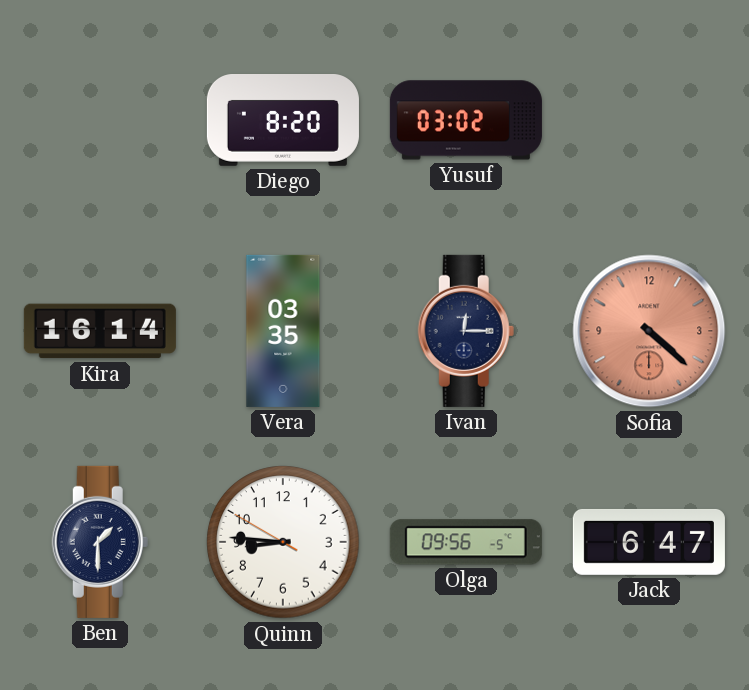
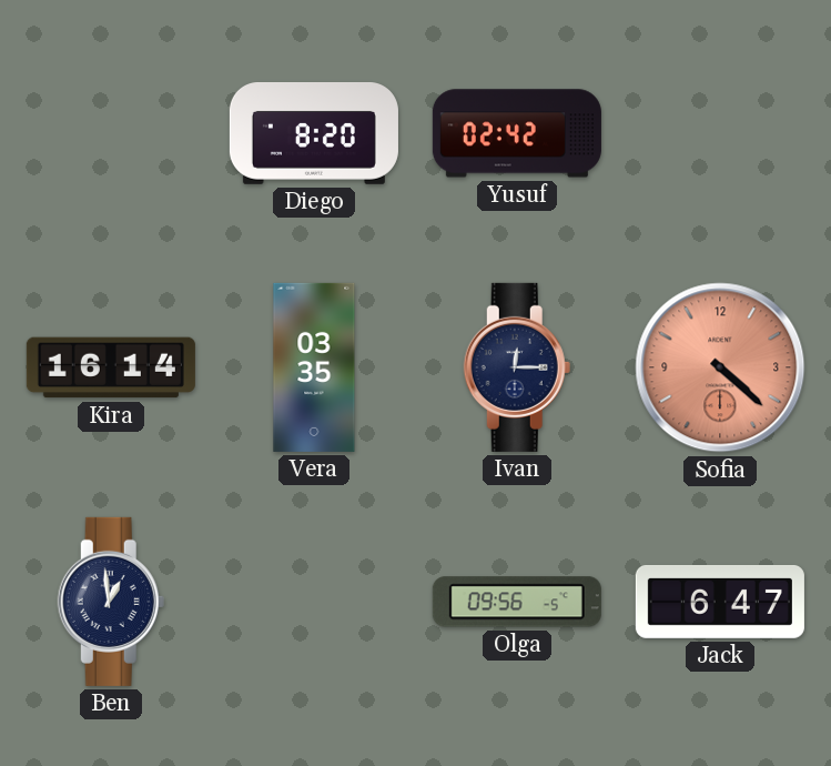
Yusuf: 03:02 -> 02:42 (517, 133)
Ben: 1:30 -> 12:59 (111, 602)
Quinn: 8:45 -> none (283, 542)
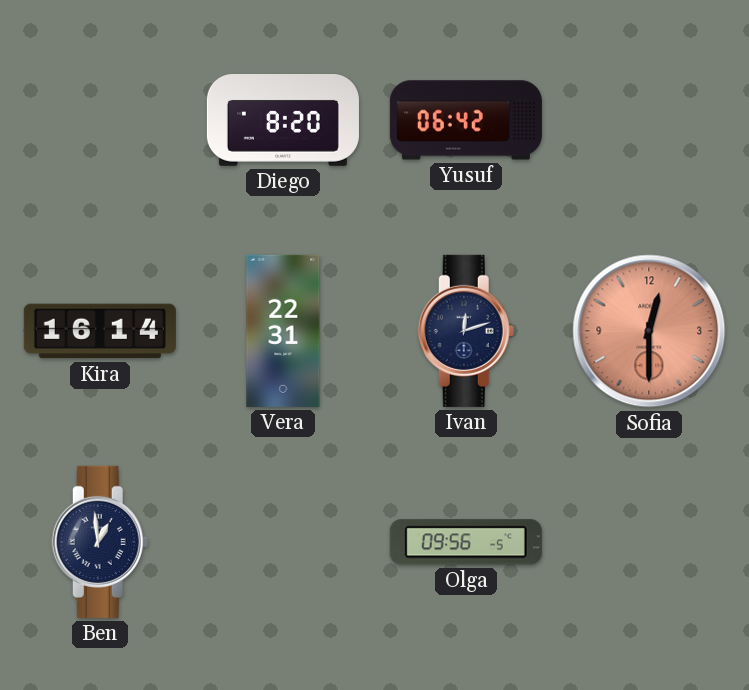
Yusuf: 02:42 -> 06:42 (466, 120)
Vera: 03:35 -> 22:31 (283, 331)
Ivan: 12:15 -> 12:12 (466, 331)
Sofia: 4:22 -> 12:30 (649, 331)
Jack: 6:47 -> none (720, 602)
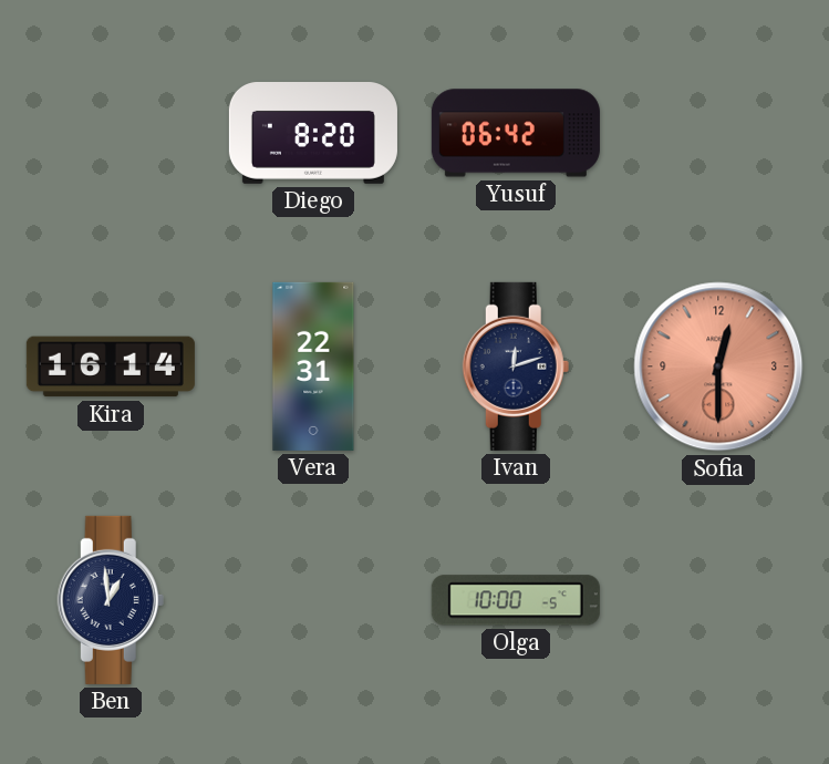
Olga: 09:56 -> 10:00 (516, 600)
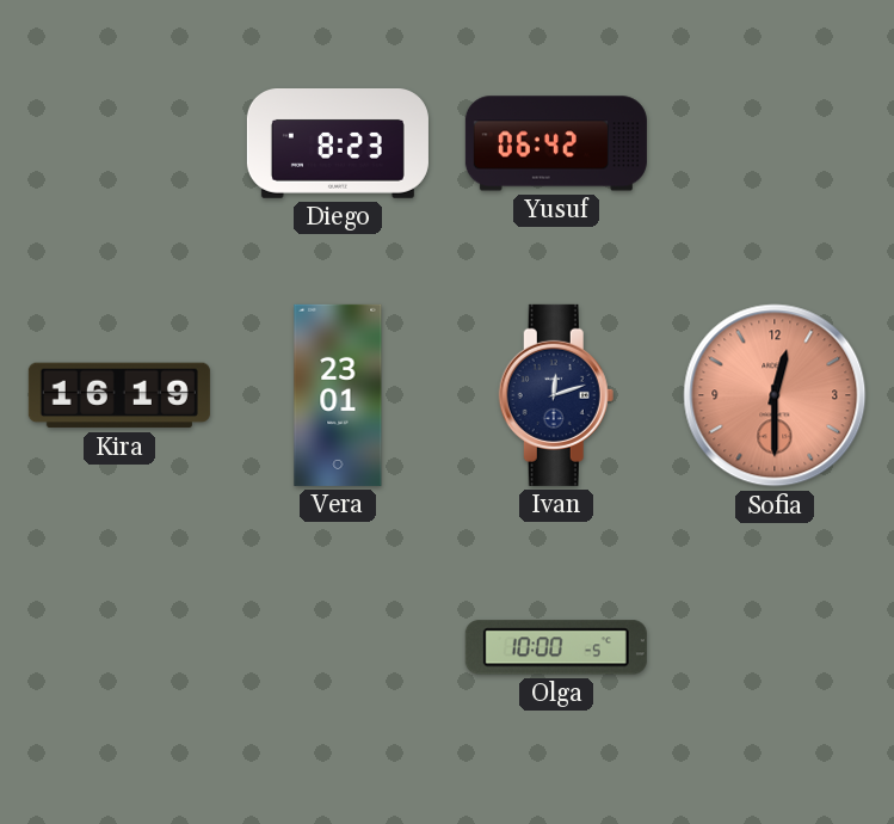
Diego: 8:20 -> 8:23 (338, 144)
Kira: 16:14 -> 16:19 (119, 395)
Vera: 22:31 -> 23:01 (338, 395)
Ben: 12:59 -> none (111, 600)
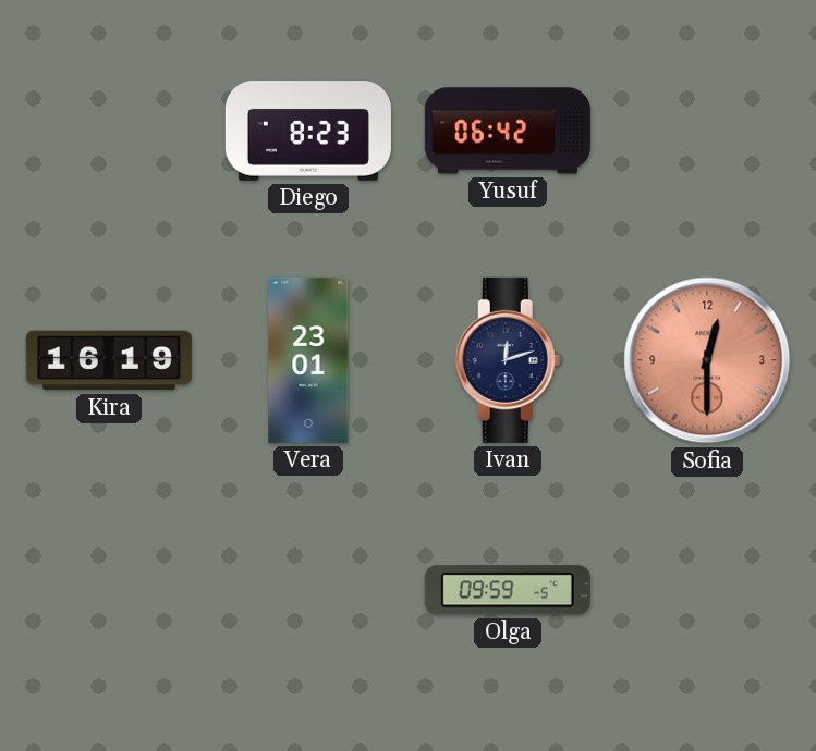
Olga: 10:00 -> 09:59 (508, 590)
